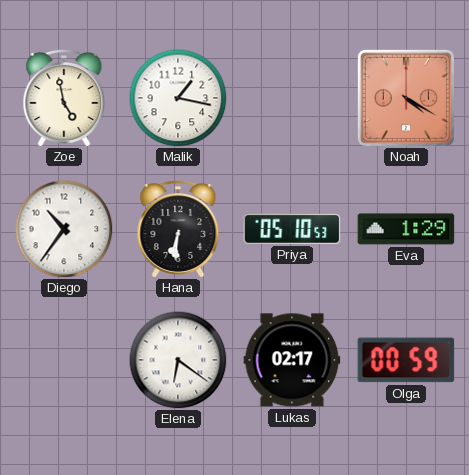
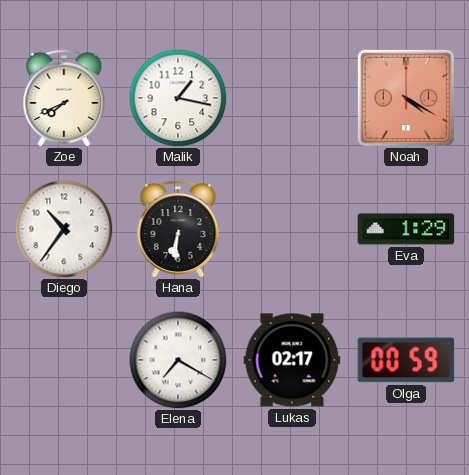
Zoe: 4:58 -> 7:41 (64, 99)
Priya: 05:10 -> none (292, 229)
Elena: 6:21 -> 7:20 (178, 360)
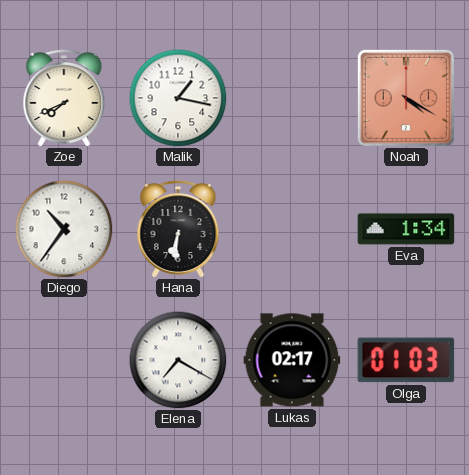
Eva: 1:29 -> 1:34 (406, 229)
Olga: 00:59 -> 01:03 (406, 360)
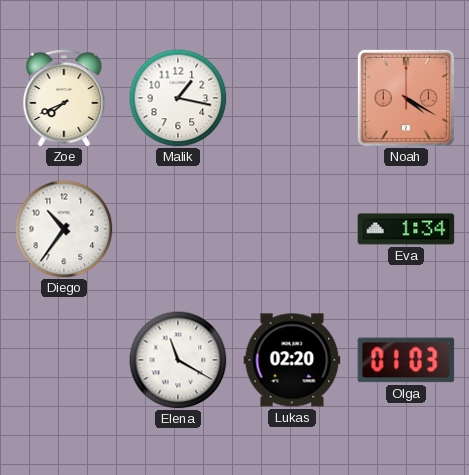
Hana: 6:31 -> none (178, 230)
Elena: 7:20 -> 11:20 (178, 360)
Lukas: 02:17 -> 02:20 (292, 360)
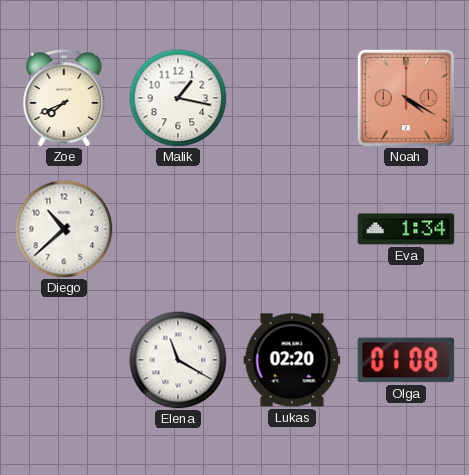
Diego: 10:36 -> 10:38 (64, 229)
Olga: 01:03 -> 01:08 (406, 360)
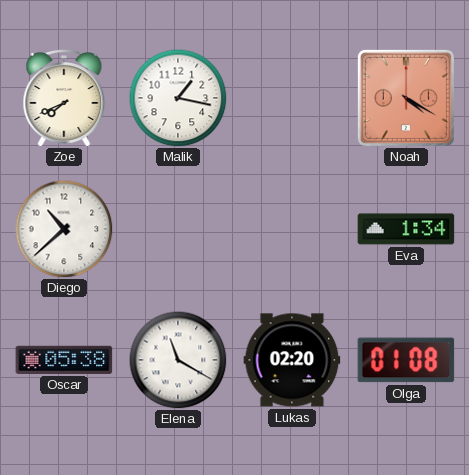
Oscar: none -> 05:38 (64, 360)
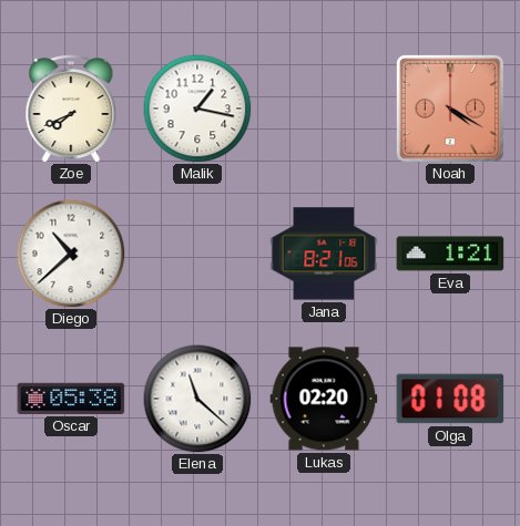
Jana: none -> 8:21 (324, 254)
Eva: 1:34 -> 1:21 (450, 254)
Elena: 11:20 -> 11:22 (197, 399)
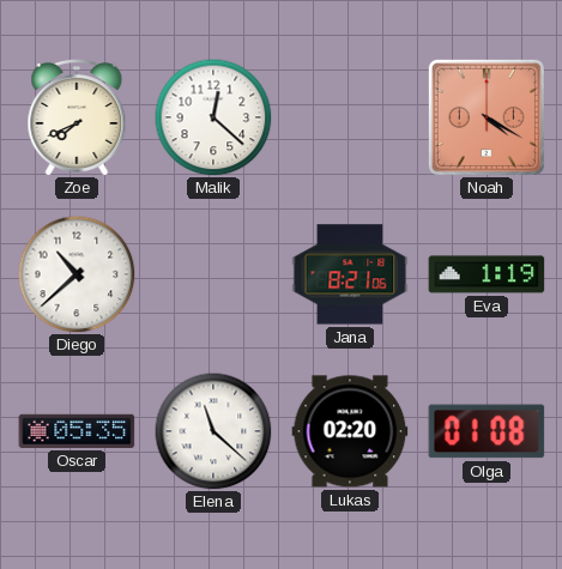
Malik: 1:17 -> 12:22 (213, 117)
Eva: 1:21 -> 1:19 (487, 274)
Oscar: 05:38 -> 05:35 (77, 431)
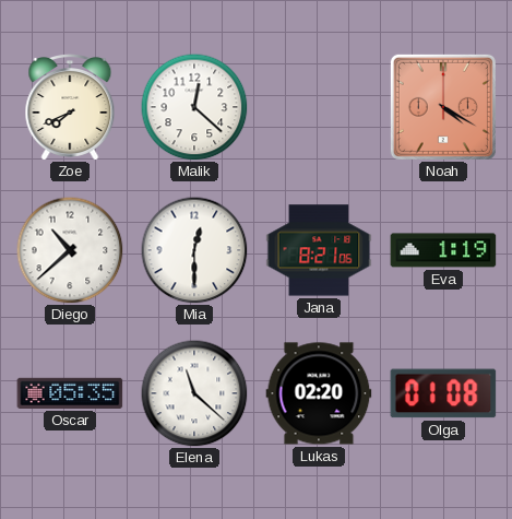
Mia: none -> 12:30 (194, 250)
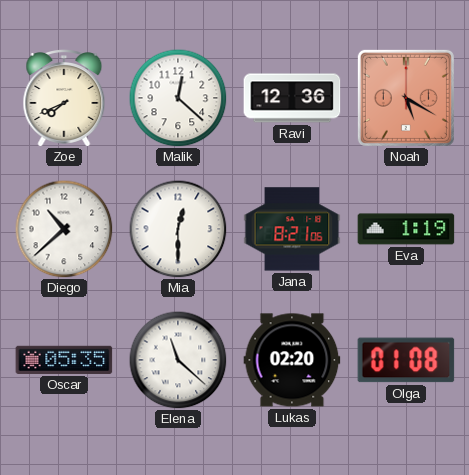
Ravi: none -> 12:36 (292, 98)
Noah: 4:20 -> 5:20 (406, 98)
